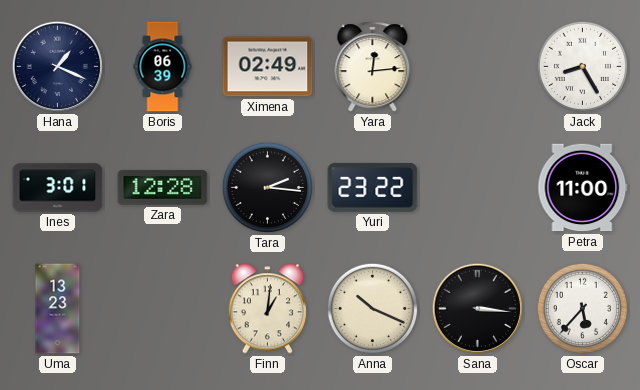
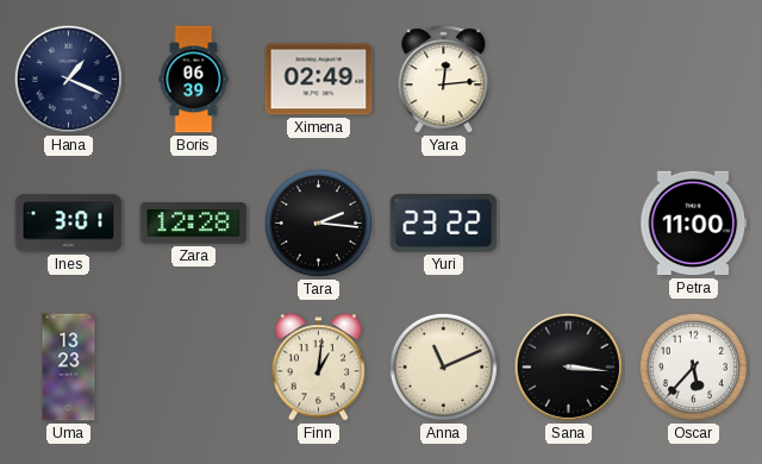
Jack: 8:25 -> none (582, 66)
Anna: 10:19 -> 11:11 (443, 366)
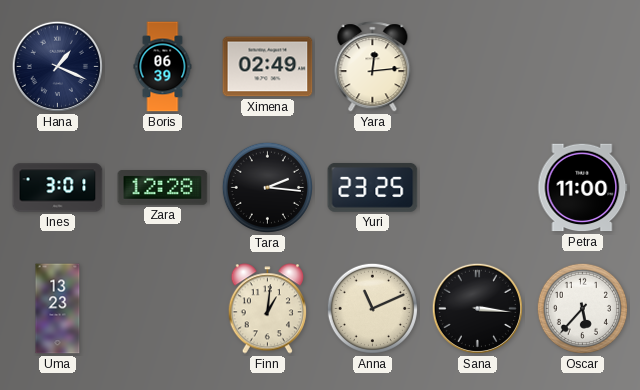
Yuri: 23:22 -> 23:25 (373, 187)
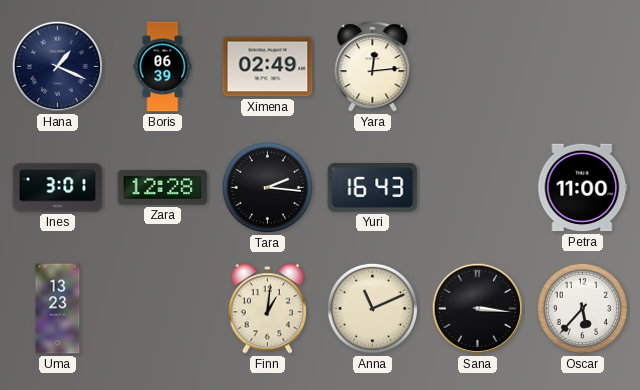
Yuri: 23:25 -> 16:43 (373, 187)
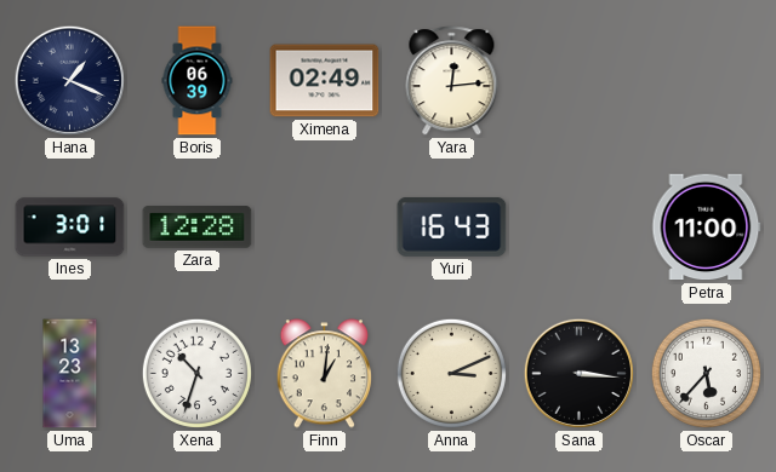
Tara: 2:16 -> none (267, 187)
Xena: none -> 10:33 (196, 373)
Anna: 11:11 -> 3:11 (451, 373)
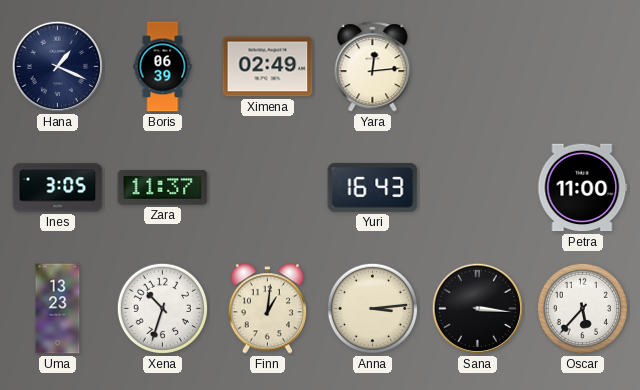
Ines: 3:01 -> 3:05 (58, 188)
Zara: 12:28 -> 11:37 (163, 188)
Anna: 3:11 -> 3:14 (372, 308)
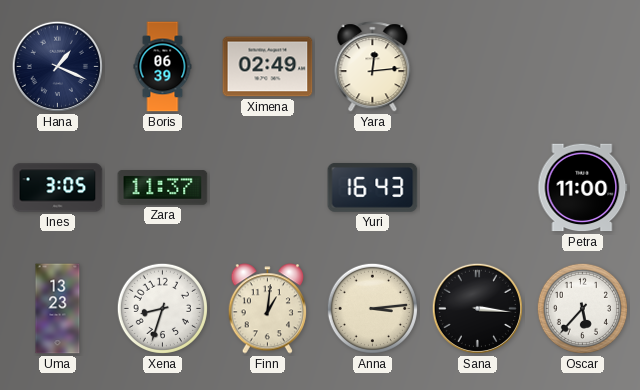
Xena: 10:33 -> 8:33 (162, 308)
